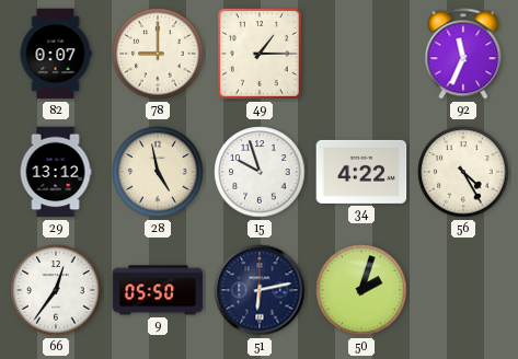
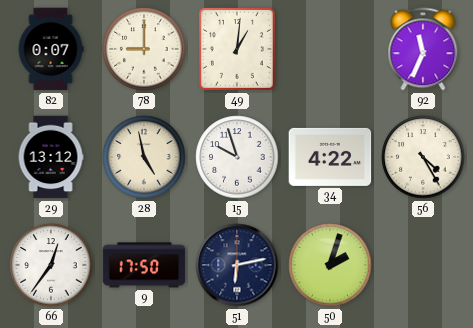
49: 1:15 -> 1:01 (237, 49)
9: 05:50 -> 17:50 (144, 265)
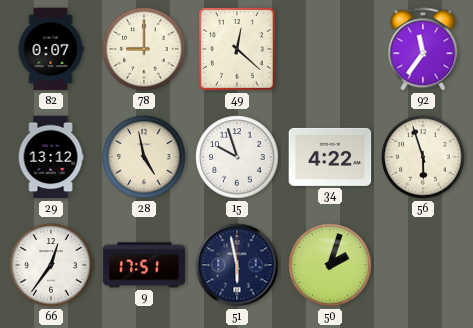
49: 1:01 -> 12:22 (237, 49)
92: 11:34 -> 11:36 (423, 49)
56: 4:25 -> 5:57 (423, 157)
9: 17:50 -> 17:51 (144, 265)
51: 6:13 -> 5:58 (237, 265)
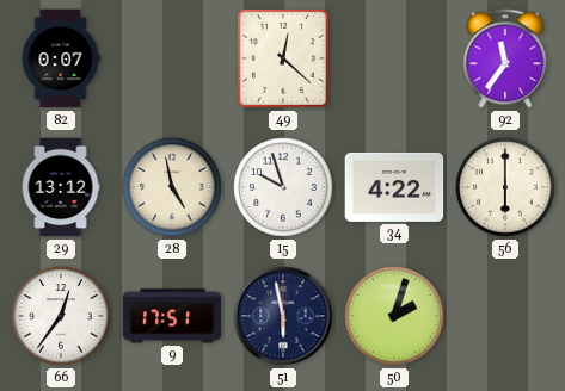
78: 9:00 -> none (144, 49)
56: 5:57 -> 6:00 (505, 187)
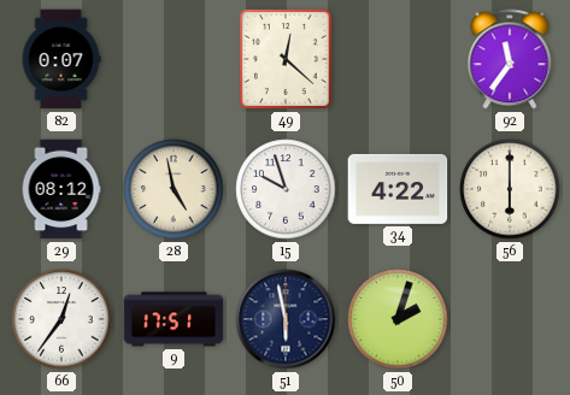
29: 13:12 -> 08:12 (61, 189)
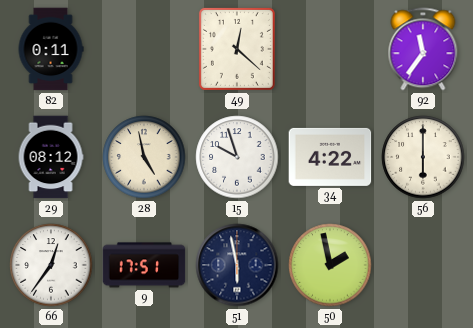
82: 0:07 -> 0:11 (51, 49)
50: 2:03 -> 1:58 (330, 265)
